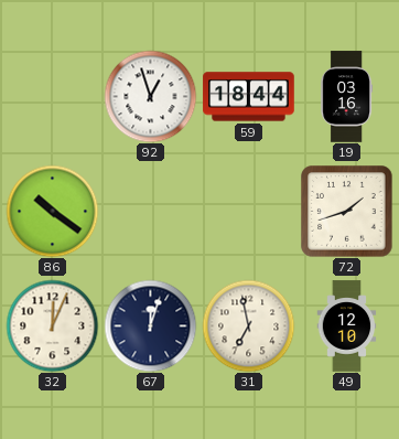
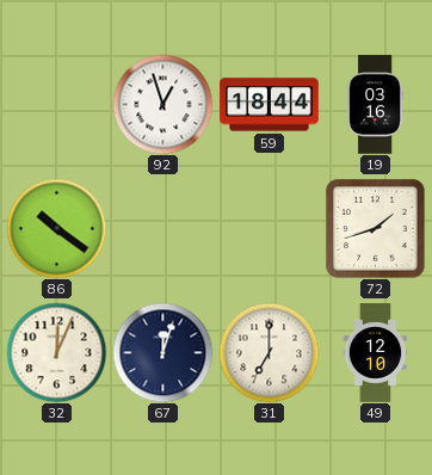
31: 6:58 -> 7:00 (269, 352)
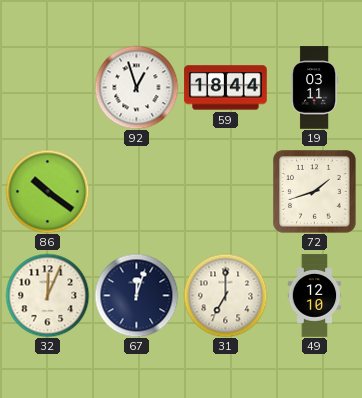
19: 03:16 -> 03:11 (315, 88)
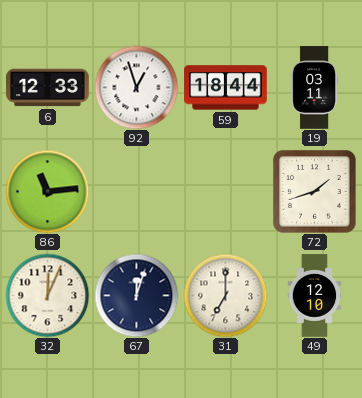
6: none -> 12:33 (48, 88)
86: 10:21 -> 11:14 (47, 191)
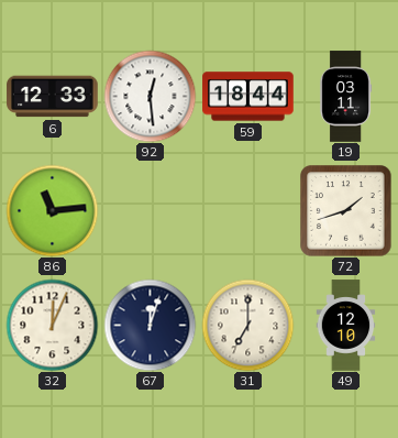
92: 12:57 -> 12:29 (150, 96)
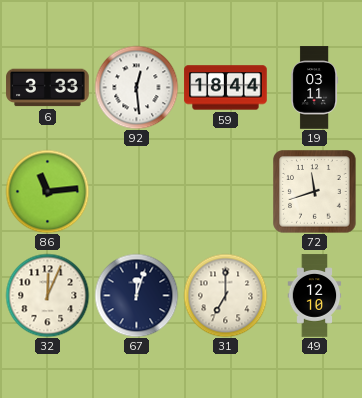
6: 12:33 -> 3:33 (48, 88)
72: 1:42 -> 11:42 (314, 191)
